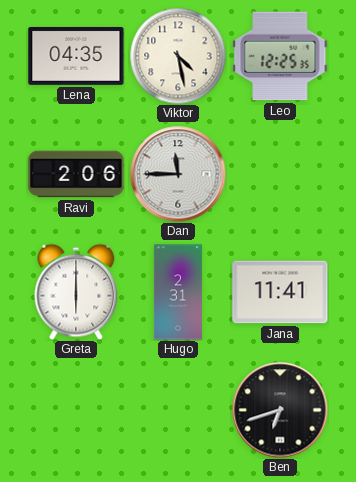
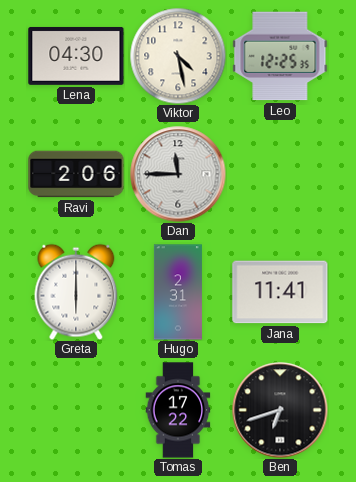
Lena: 04:35 -> 04:30 (76, 56)
Tomas: none -> 17:22 (178, 410)
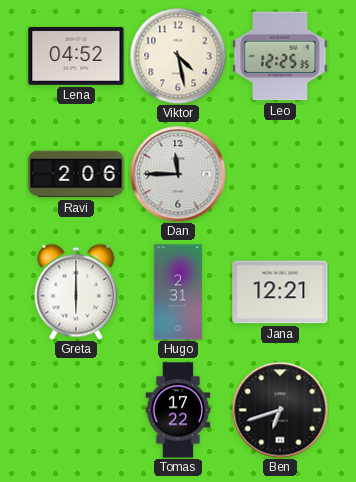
Lena: 04:30 -> 04:52 (76, 56)
Jana: 11:41 -> 12:21 (280, 292)
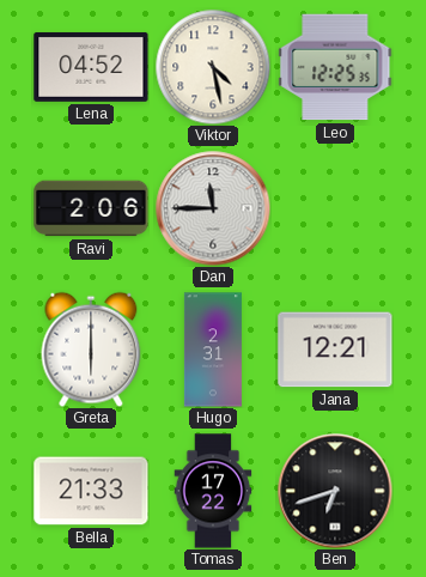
Bella: none -> 21:33 (91, 491)
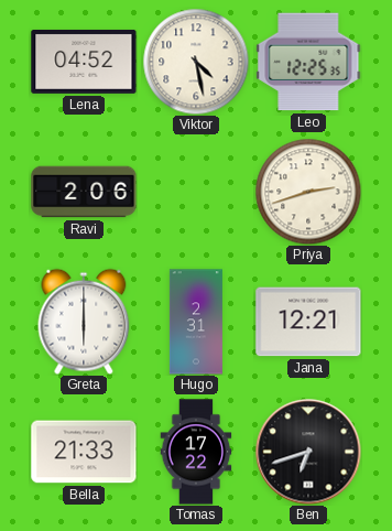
Dan: 11:45 -> none (213, 208)
Priya: none -> 2:42 (308, 192)
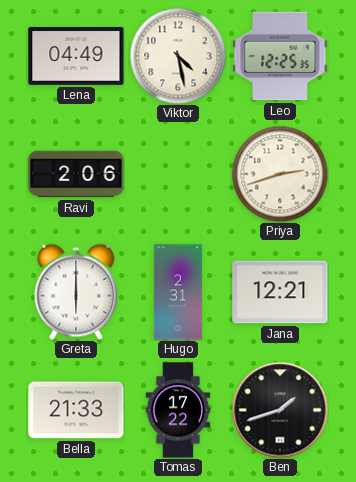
Lena: 04:52 -> 04:49 (76, 56)
Ben: 6:42 -> 1:42 (280, 410)
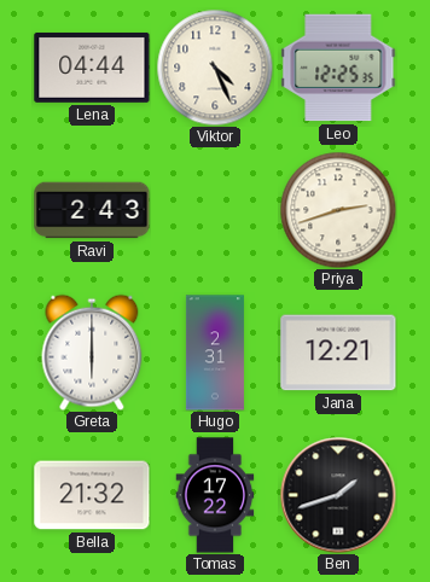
Lena: 04:49 -> 04:44 (92, 68)
Viktor: 4:28 -> 4:26 (215, 68)
Ravi: 2:06 -> 2:43 (92, 210)
Bella: 21:33 -> 21:32 (92, 495)
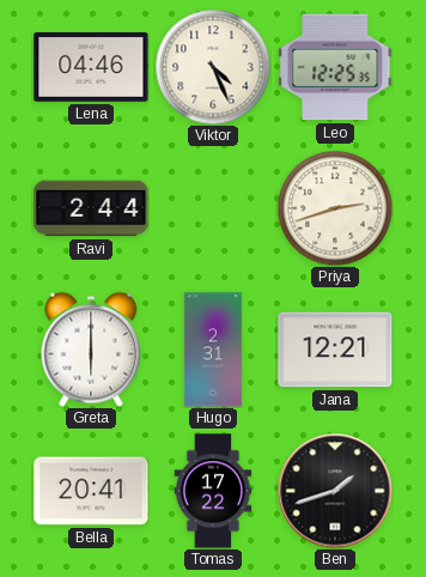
Lena: 04:44 -> 04:46 (91, 67)
Ravi: 2:43 -> 2:44 (91, 208)
Bella: 21:32 -> 20:41 (91, 491)
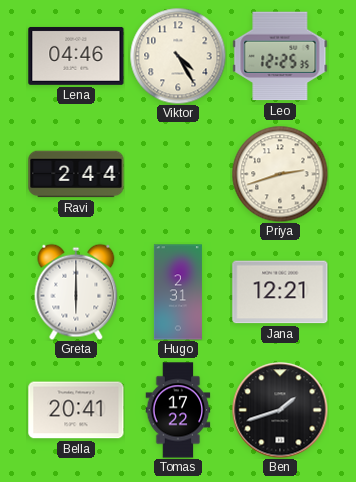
Viktor: 4:26 -> 4:25 (178, 56)
